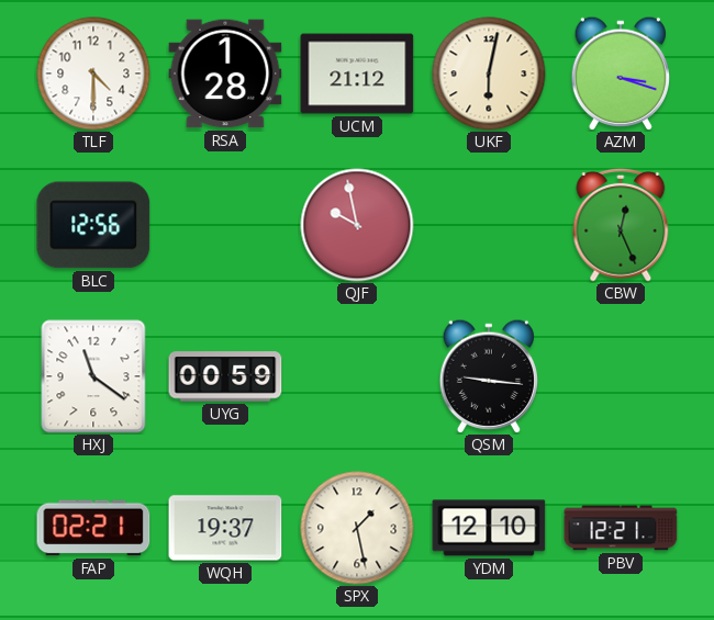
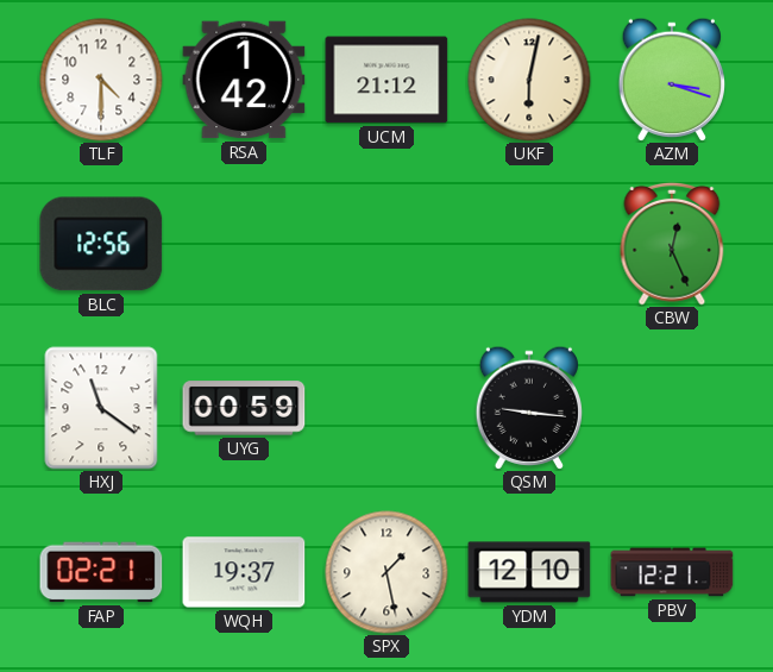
RSA: 1:28 -> 1:42 (244, 80)
QJF: 9:58 -> none (357, 225)
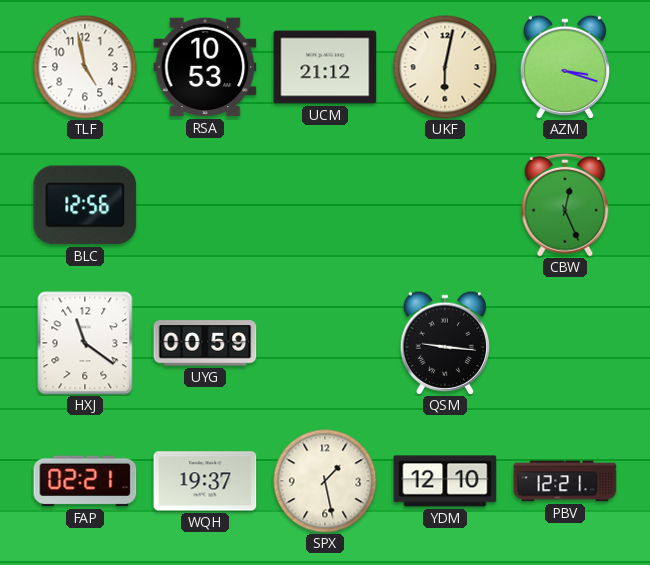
TLF: 4:30 -> 4:58 (85, 67)
RSA: 1:42 -> 10:53 (205, 67)
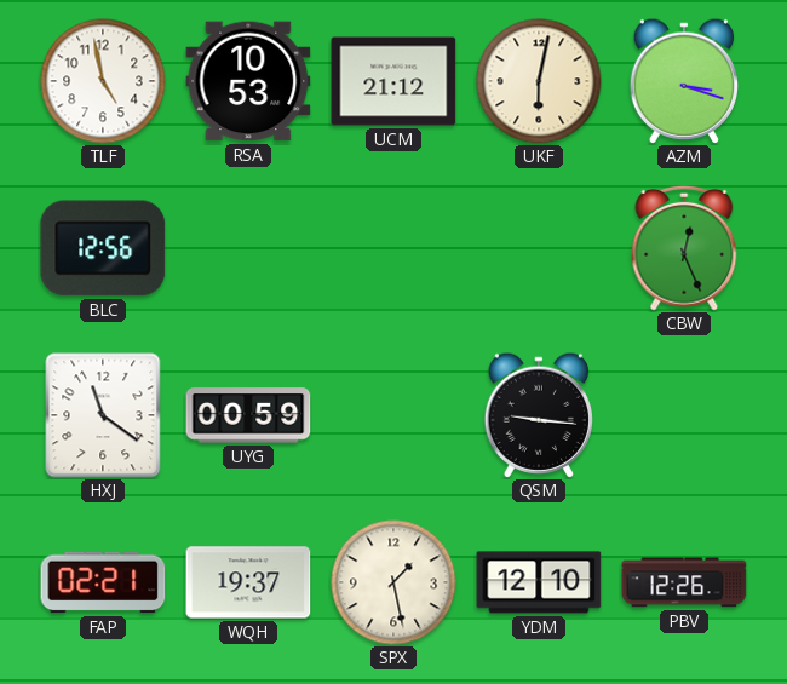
PBV: 12:21 -> 12:26 (684, 582)
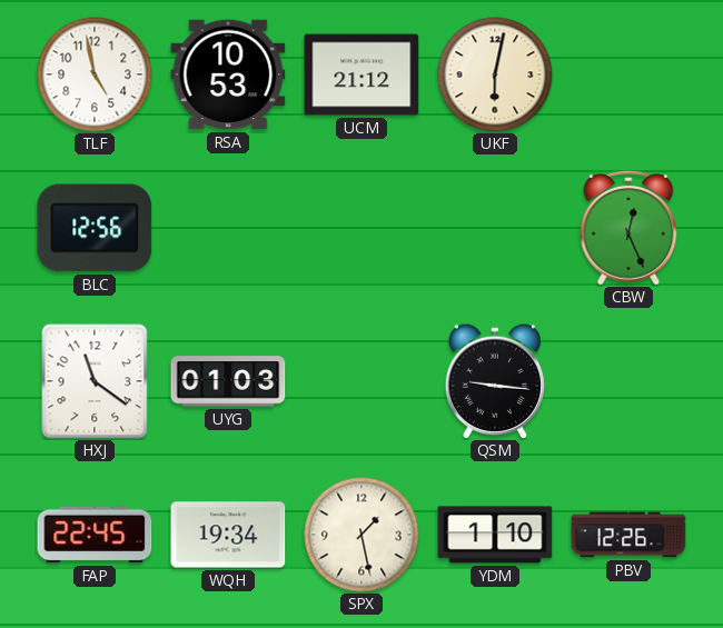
AZM: 3:18 -> none (683, 81)
UYG: 00:59 -> 01:03 (228, 381)
FAP: 02:21 -> 22:45 (95, 535)
WQH: 19:37 -> 19:34 (228, 535)
YDM: 12:10 -> 1:10 (495, 535)
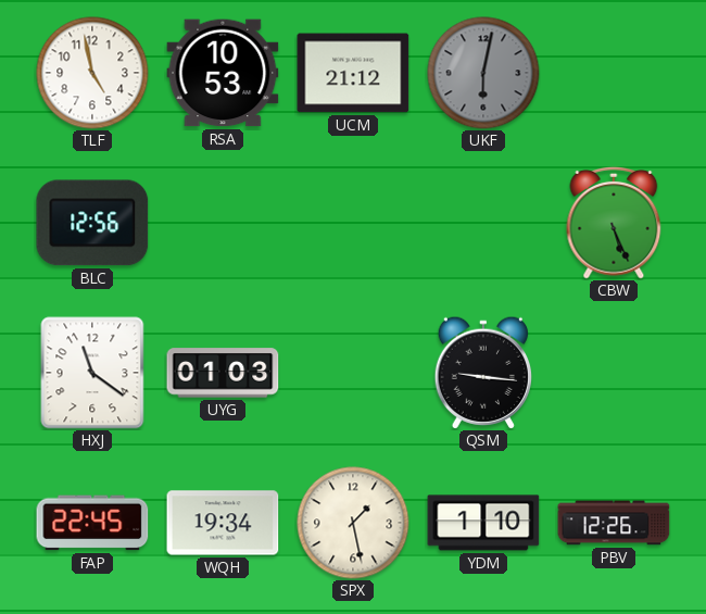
UKF dial: cream -> grey (483, 73)
CBW: 12:26 -> 5:26 (614, 223)
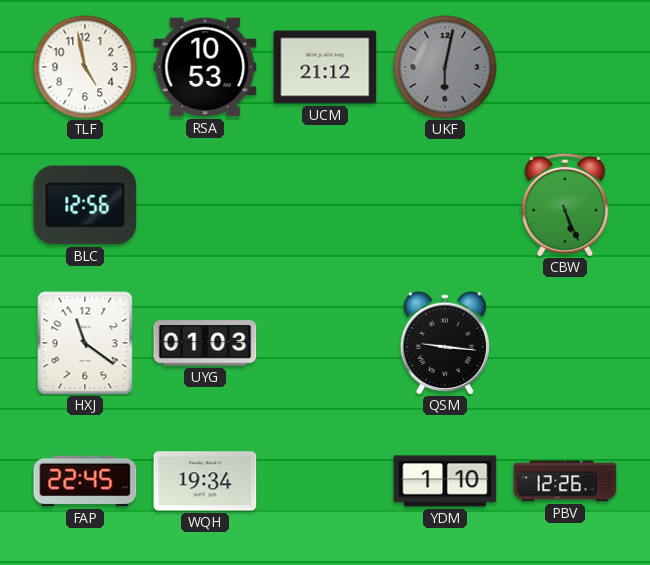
SPX: 1:28 -> none (353, 523)
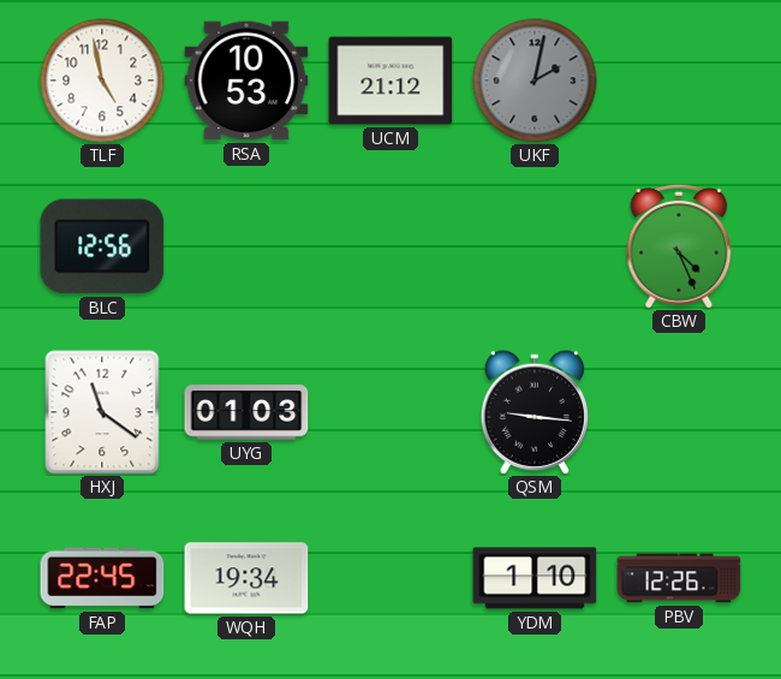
UKF: 6:02 -> 2:02 (535, 81)
CBW: 5:26 -> 4:26 (679, 246)
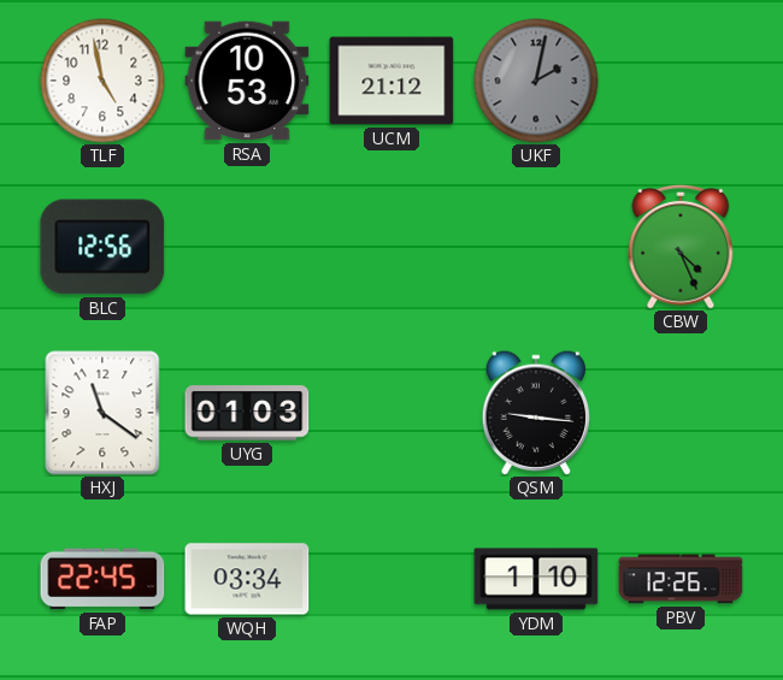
WQH: 19:34 -> 03:34 (247, 579)
